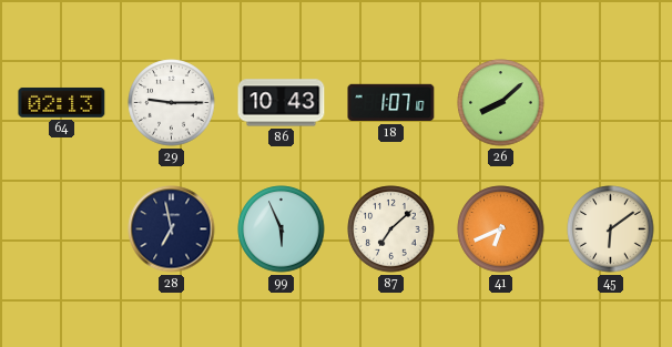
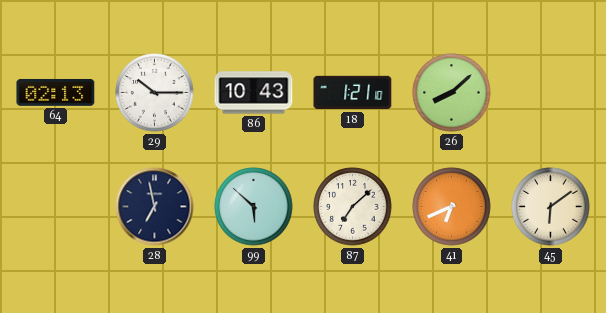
29: 9:15 -> 10:15 (155, 93)
18: 1:07 -> 1:21 (353, 93)
99: 5:56 -> 5:52 (254, 207)
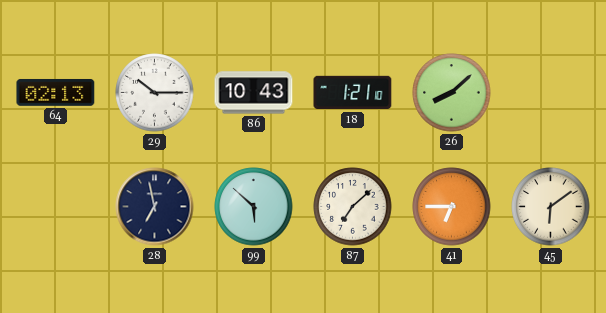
41: 6:41 -> 6:45 (452, 207)
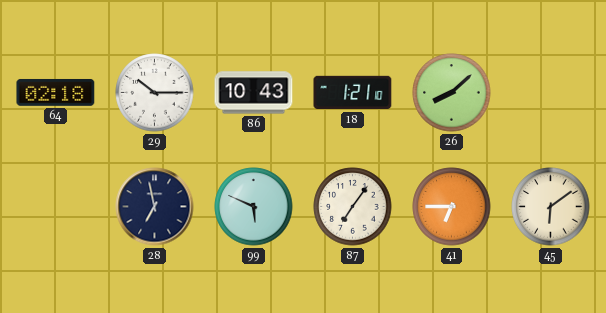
64: 02:13 -> 02:18 (56, 92)
99: 5:52 -> 5:49 (254, 207)
87: 7:08 -> 7:06 (353, 207)
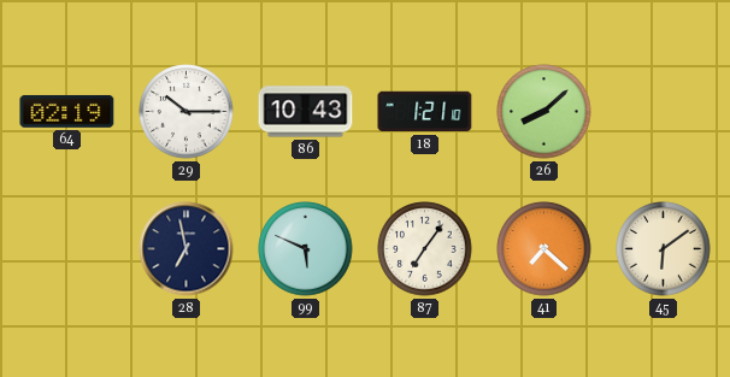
64: 02:18 -> 02:19 (67, 111)
41: 6:45 -> 7:22 (544, 249)
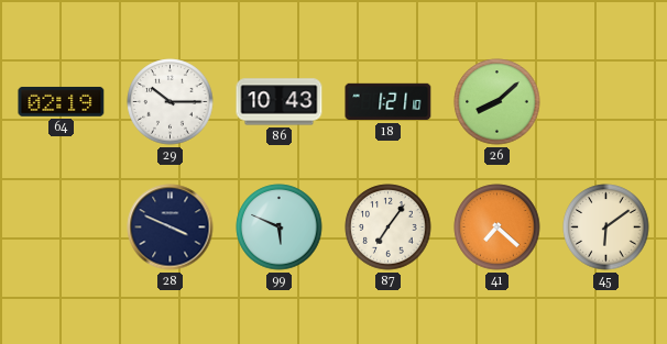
28: 6:58 -> 3:49 (171, 228)
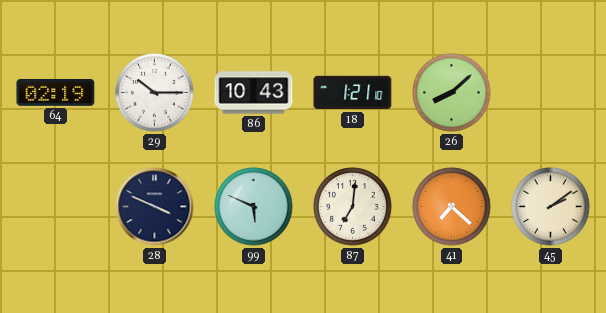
87: 7:06 -> 7:01 (353, 207)
45: 6:09 -> 2:09 (551, 207)
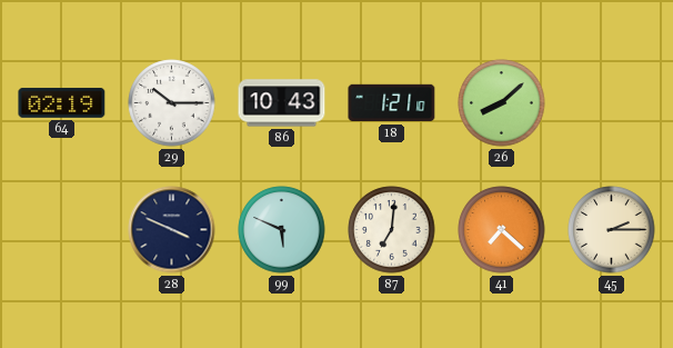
45: 2:09 -> 2:15 (612, 230)
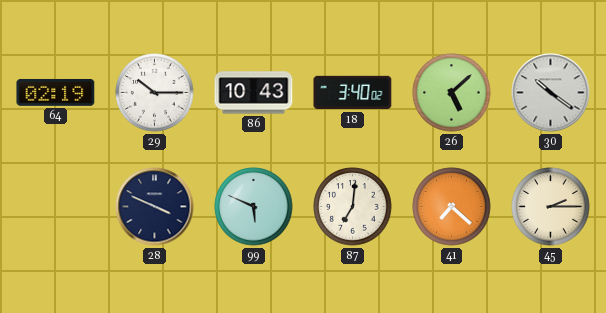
18: 1:21 -> 3:40 (353, 93)
26: 8:08 -> 5:08 (452, 93)
30: none -> 10:21 (551, 93)
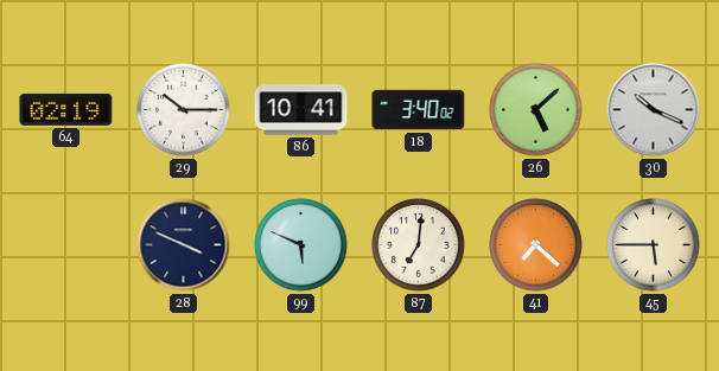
86: 10:43 -> 10:41 (301, 110)
30: 10:21 -> 10:19 (654, 110)
45: 2:15 -> 5:45 (654, 245)
